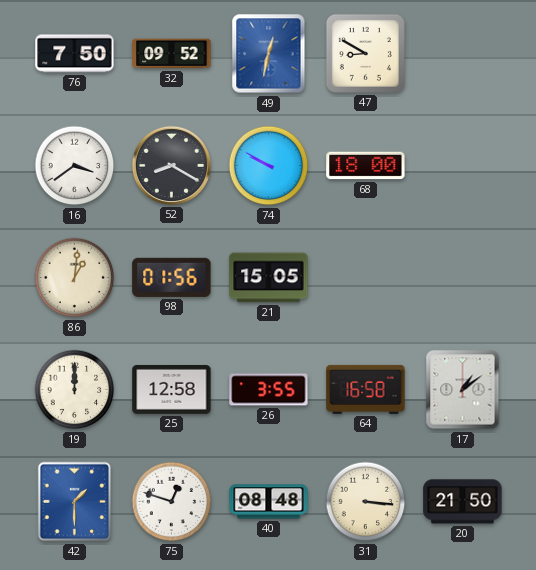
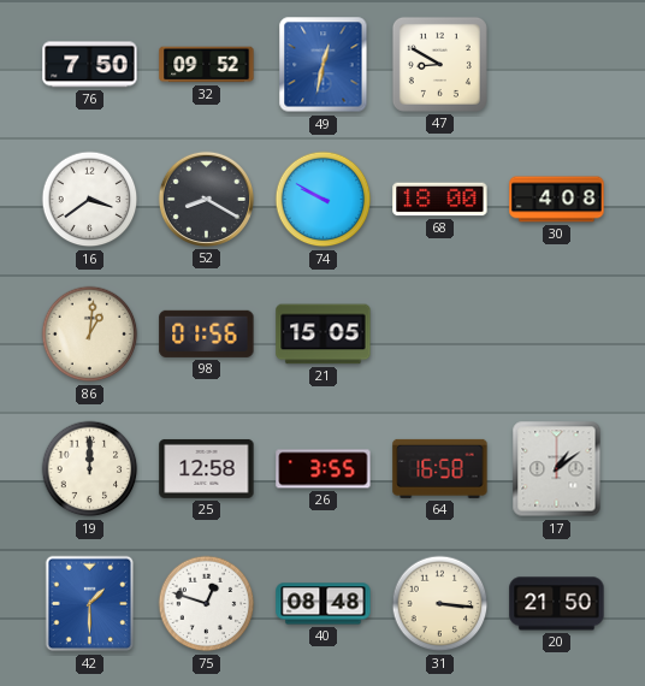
30: none -> 4:08 (557, 200)
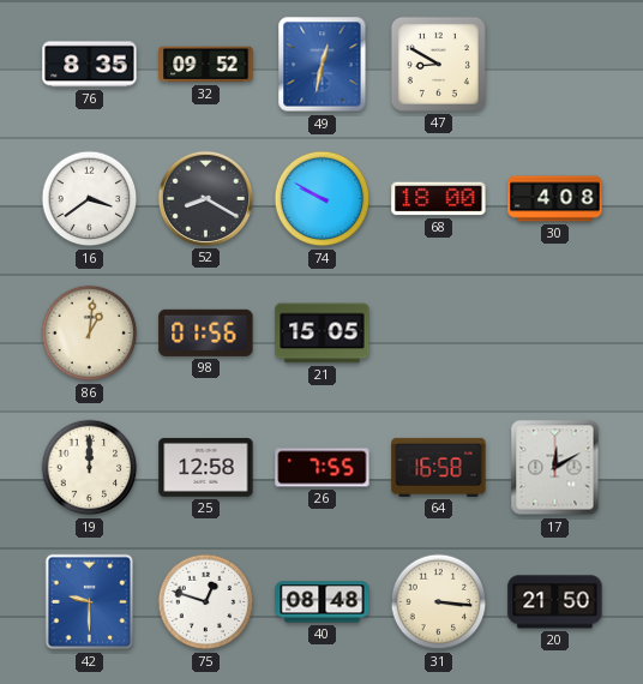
76: 7:50 -> 8:35 (90, 65)
26: 3:55 -> 7:55 (323, 468)
17: 1:09 -> 12:10 (555, 468)
42: 1:30 -> 9:30 (90, 602)
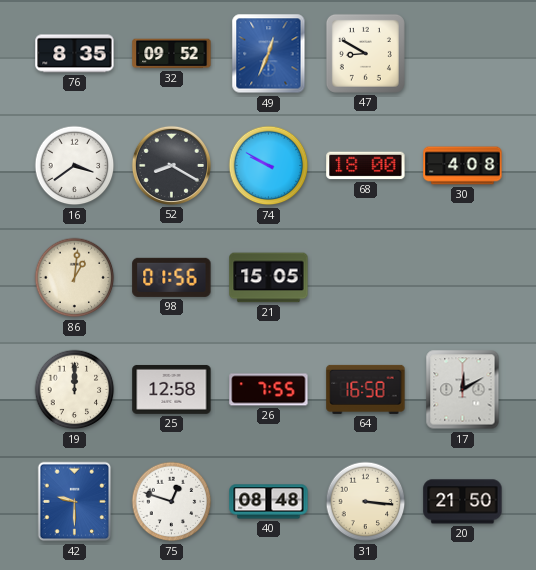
49: 12:32 -> 12:34 (269, 54)
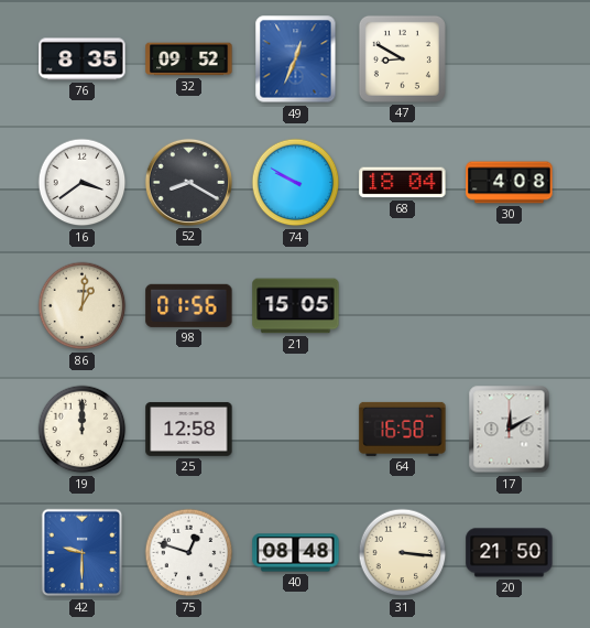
68: 18:00 -> 18:04 (403, 183)
26: 7:55 -> none (269, 390)
